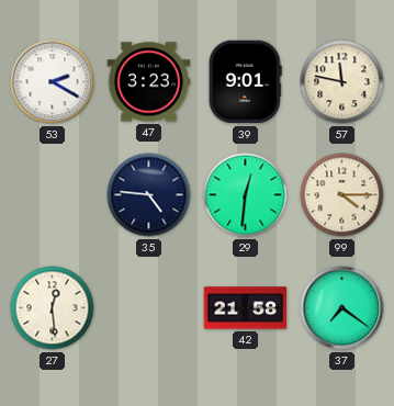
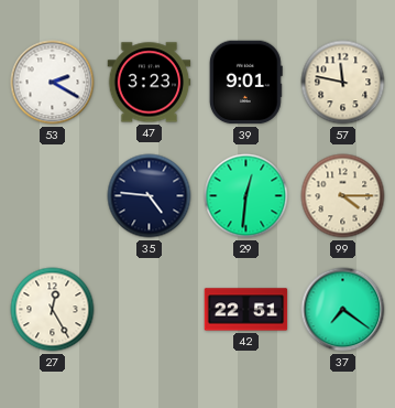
27: 12:29 -> 12:25 (53, 310)
42: 21:58 -> 22:51 (246, 310)
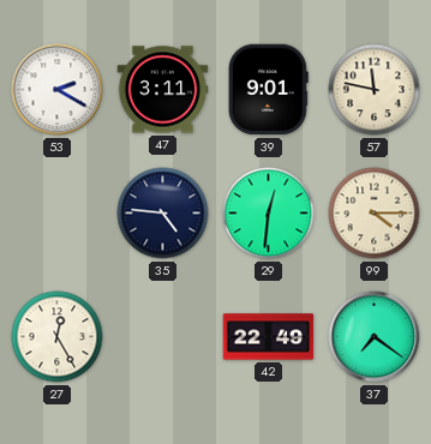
47: 3:23 -> 3:11 (163, 90)
42: 22:51 -> 22:49 (269, 337)
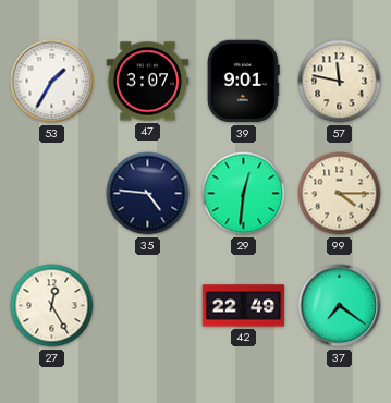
53: 2:20 -> 1:35 (52, 82)
47: 3:11 -> 3:07 (148, 82)
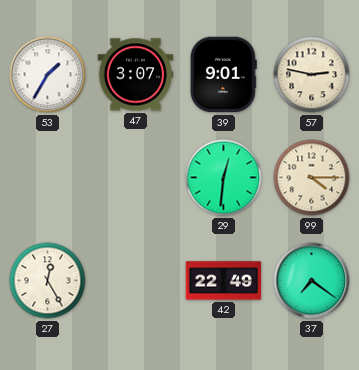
57: 11:47 -> 2:47 (312, 75)
35: 4:46 -> none (148, 194)
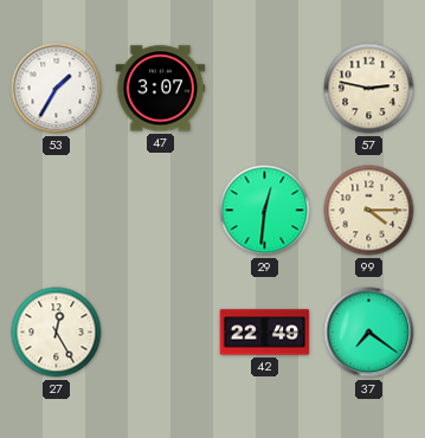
39: 9:01 -> none (223, 75)
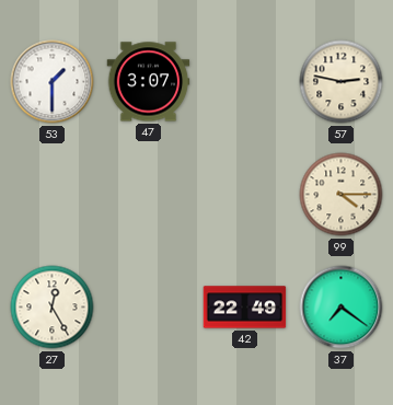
53: 1:35 -> 1:30 (53, 82)
29: 12:31 -> none (265, 211)
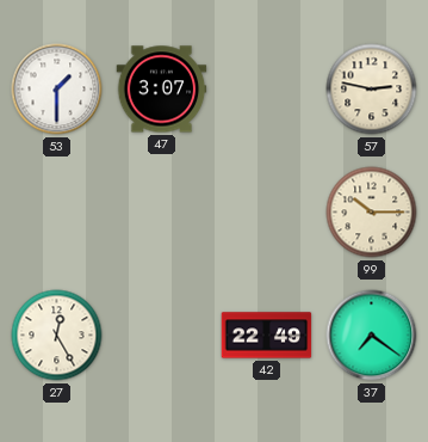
99: 4:15 -> 10:15 (372, 213)
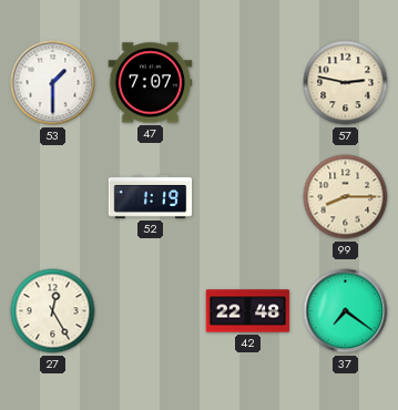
47: 3:07 -> 7:07 (151, 83)
52: none -> 1:19 (151, 196)
99: 10:15 -> 8:15 (346, 197)
42: 22:49 -> 22:48 (248, 311)
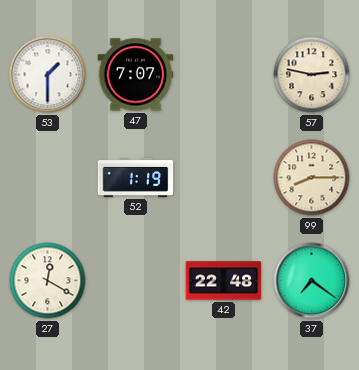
27: 12:25 -> 12:20 (48, 281)
